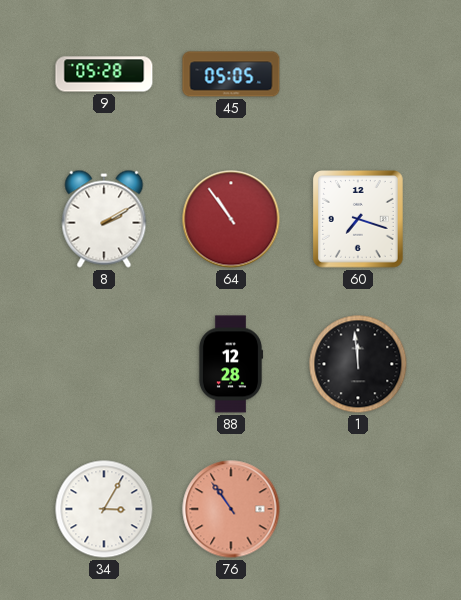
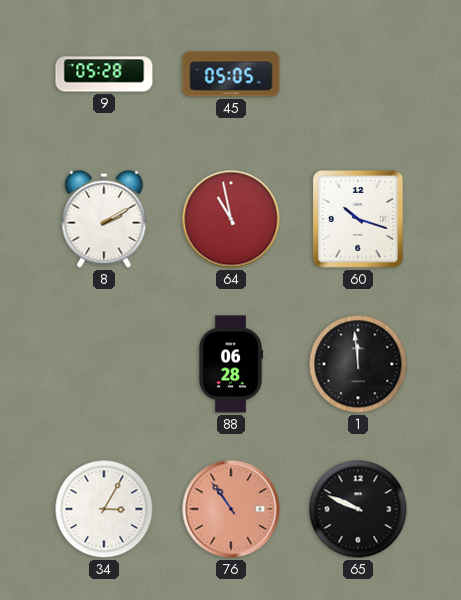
64: 10:54 -> 10:58 (231, 219)
60: 7:18 -> 10:18 (359, 220)
88: 12:28 -> 06:28 (231, 364)
65: none -> 9:49 (358, 509)
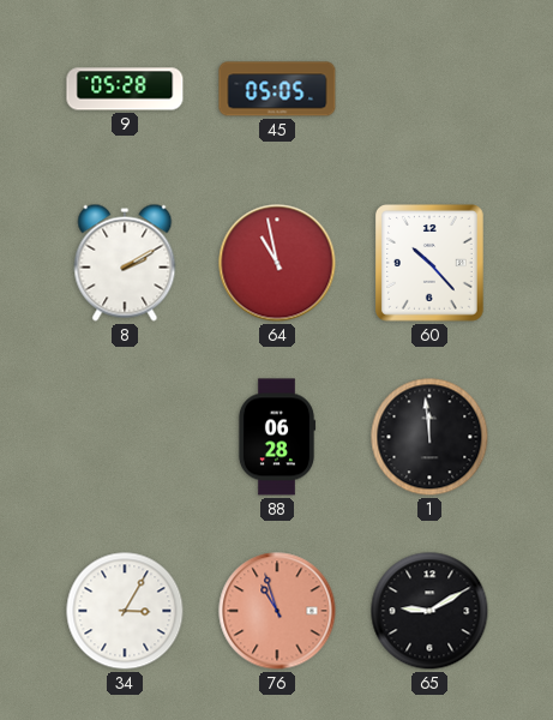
60: 10:18 -> 10:23 (431, 264)
76: 10:54 -> 10:57 (277, 611)
65: 9:49 -> 9:10 (429, 611)
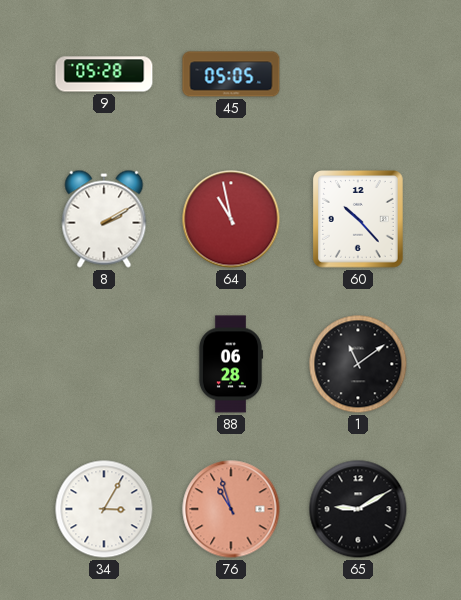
1: 11:59 -> 11:09 (358, 364)
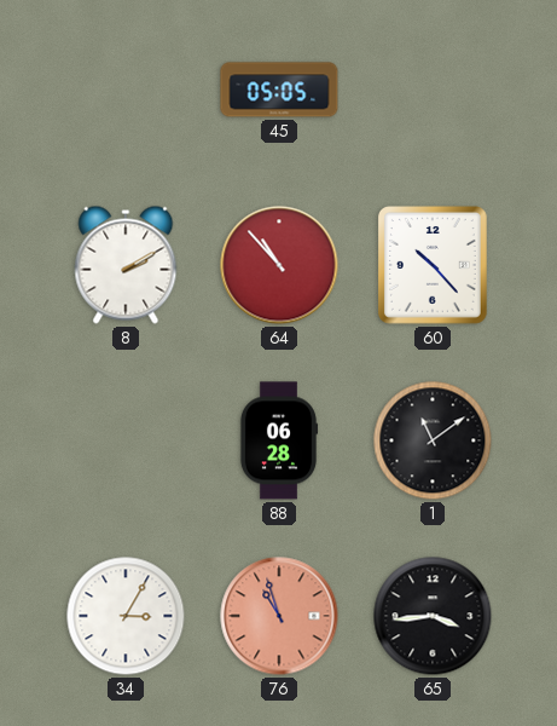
9: 05:28 -> none (104, 74)
64: 10:58 -> 10:53 (279, 265)
65: 9:10 -> 3:44 (433, 616)
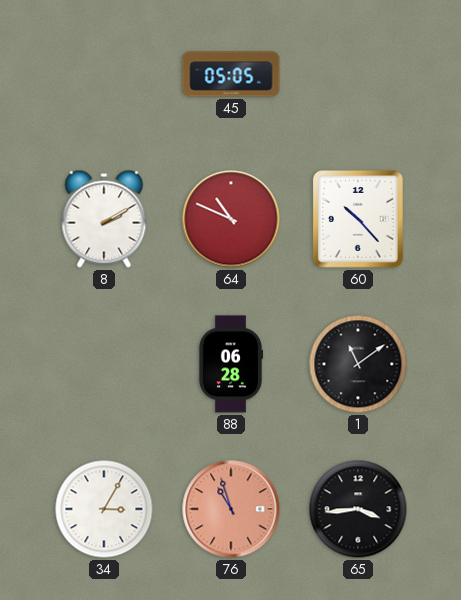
64: 10:53 -> 10:49 (231, 219)
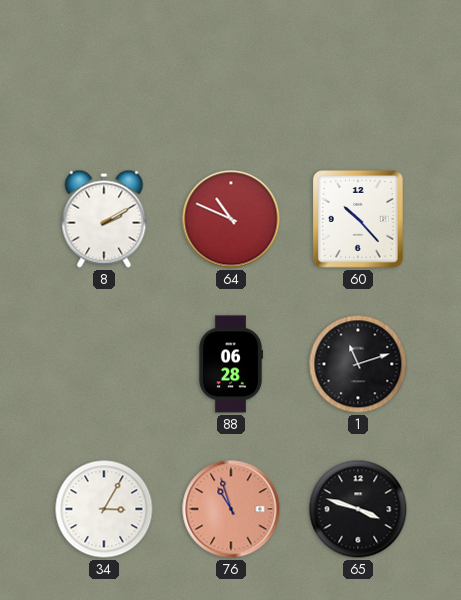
45: 05:05 -> none (231, 74)
1: 11:09 -> 11:12 (358, 364)
65: 3:44 -> 3:48 (358, 509)
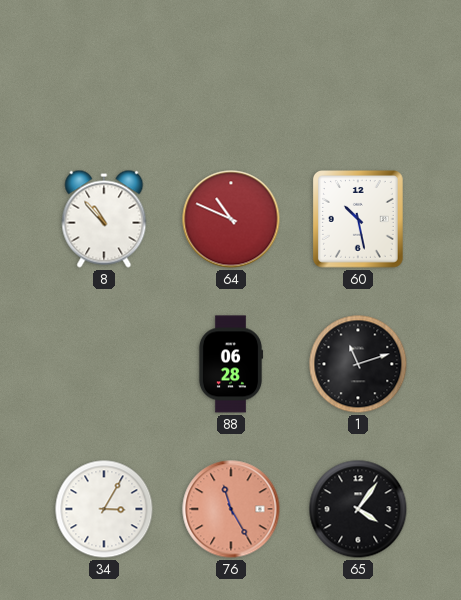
8: 2:10 -> 10:53 (104, 219)
60: 10:23 -> 10:28 (359, 220)
76: 10:57 -> 11:25 (231, 509)
65: 3:48 -> 4:06 (358, 509)
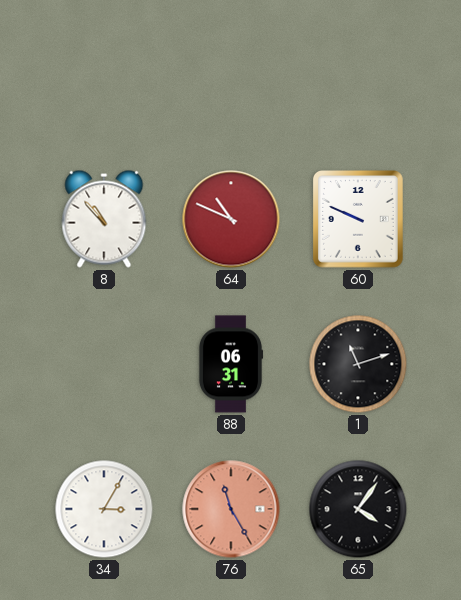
60: 10:28 -> 9:49 (359, 220)
88: 06:28 -> 06:31 (231, 364)
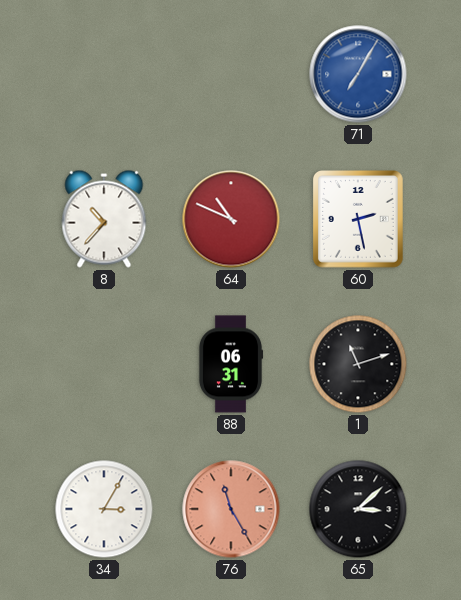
71: none -> 7:05 (358, 74)
8: 10:53 -> 10:37 (104, 219)
60: 9:49 -> 2:28 (359, 220)
65: 4:06 -> 3:08 (358, 509)
